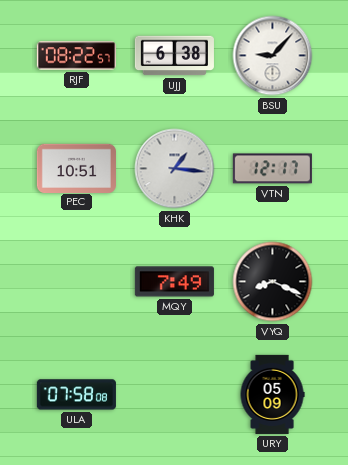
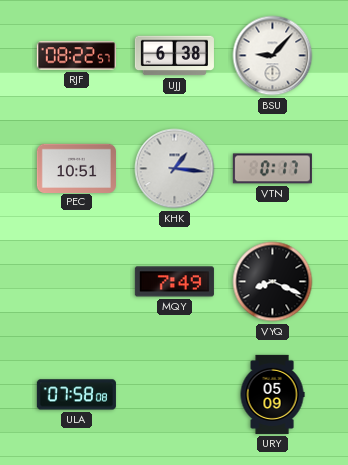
VTN: 12:17 -> 0:17 (272, 169)
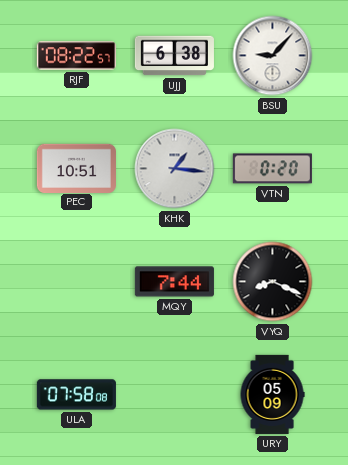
VTN: 0:17 -> 0:20 (272, 169)
MQY: 7:49 -> 7:44 (174, 282)
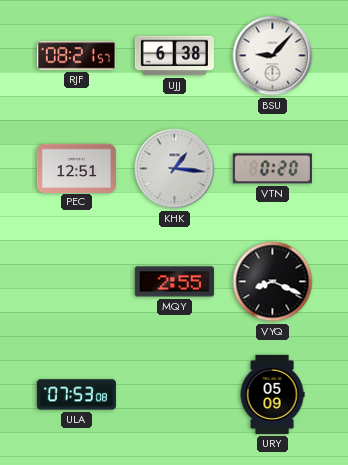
RJF: 08:22 -> 08:21 (76, 56)
PEC: 10:51 -> 12:51 (76, 168)
MQY: 7:44 -> 2:55 (174, 282)
ULA: 07:58 -> 07:53 (76, 395)
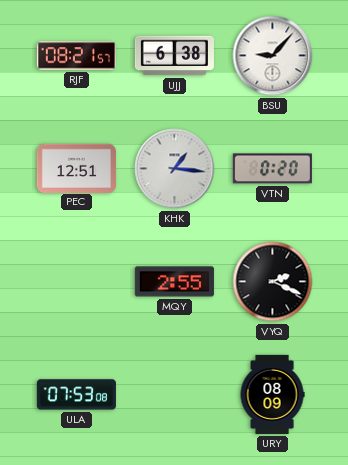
VYQ: 8:19 -> 2:19 (273, 282)
URY: 05:09 -> 08:09 (272, 394)
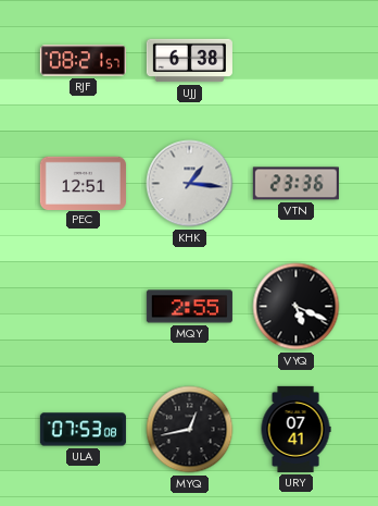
BSU: 9:07 -> none (273, 56)
VTN: 0:20 -> 23:36 (295, 184)
VYQ: 2:19 -> 5:19 (297, 307)
MYQ: none -> 12:43 (190, 430)
URY: 08:09 -> 07:41 (295, 429)
